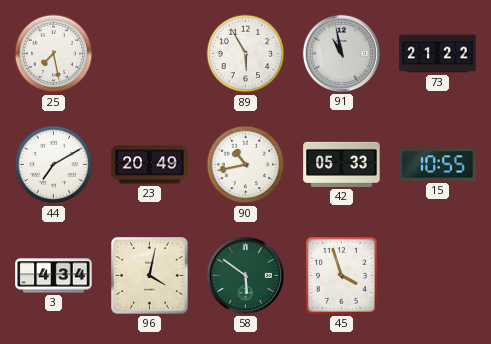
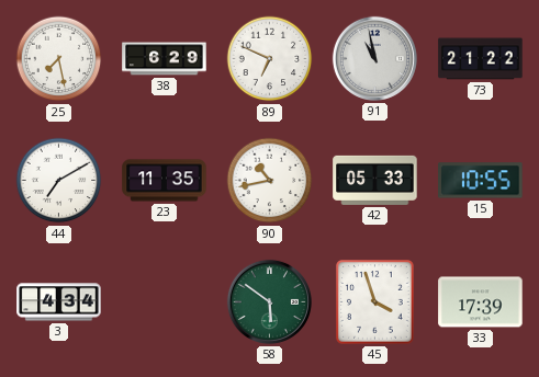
38: none -> 6:29 (165, 59)
89: 5:55 -> 6:49 (270, 59)
23: 20:49 -> 11:35 (165, 181)
96: 4:02 -> none (150, 276)
33: none -> 17:39 (481, 302)
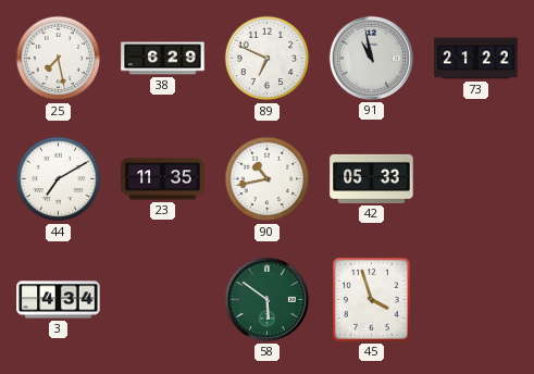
15: 10:55 -> none (481, 181)
33: 17:39 -> none (481, 302)
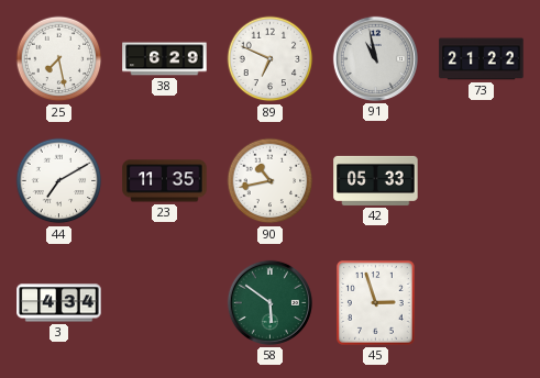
45: 3:57 -> 2:57 (376, 303)
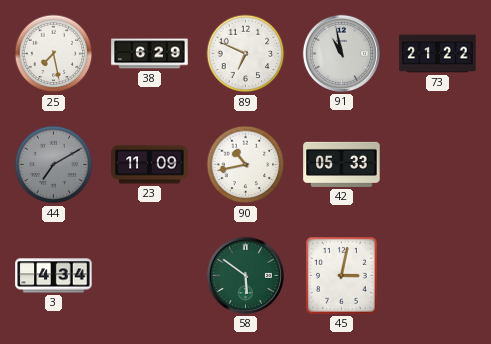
44 dial: white -> grey (54, 165)
23: 11:35 -> 11:09 (150, 165)
45: 2:57 -> 3:02 (342, 276)
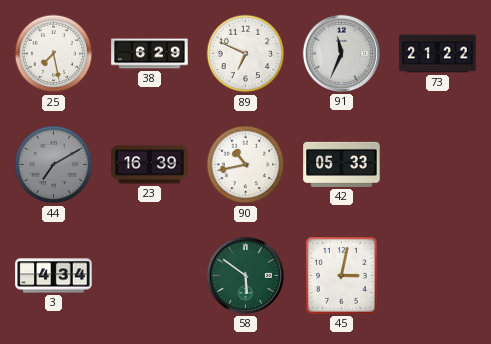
91: 10:58 -> 11:34 (341, 53)
23: 11:09 -> 16:39 (150, 165)
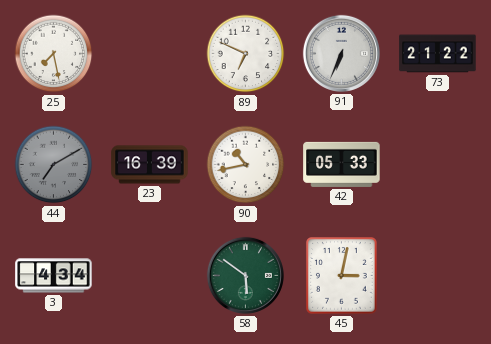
38: 6:29 -> none (150, 54)
91: 11:34 -> 6:34 (341, 53)
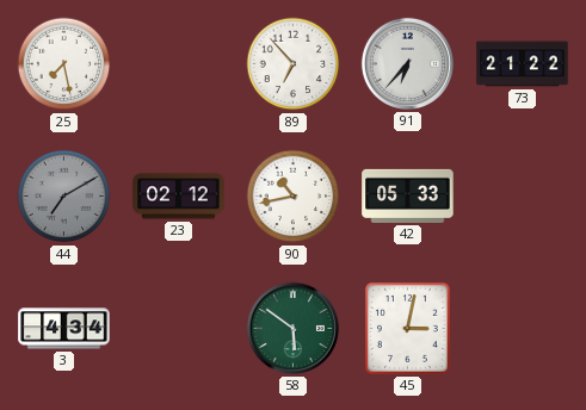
89: 6:49 -> 6:53 (294, 64)
91: 6:34 -> 6:37 (407, 63)
23: 16:39 -> 02:12 (179, 197)
